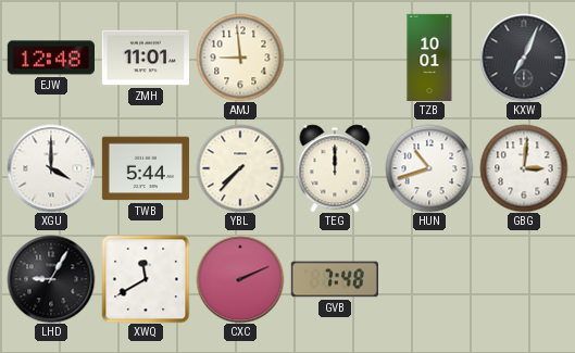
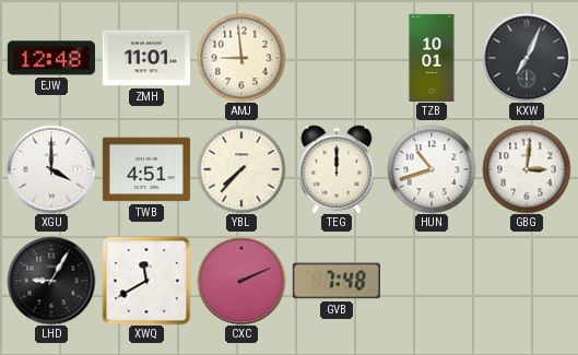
TWB: 5:44 -> 4:51 (145, 169)
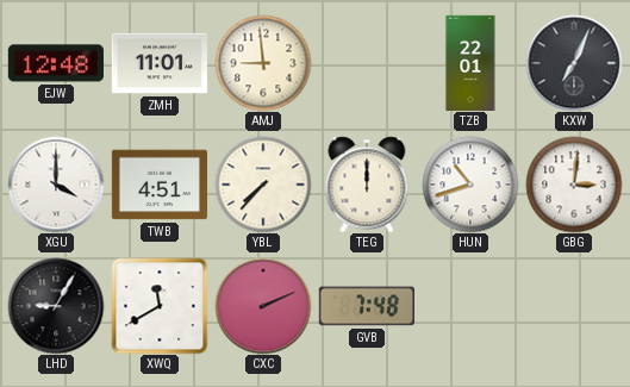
TZB: 10:01 -> 22:01 (470, 62)
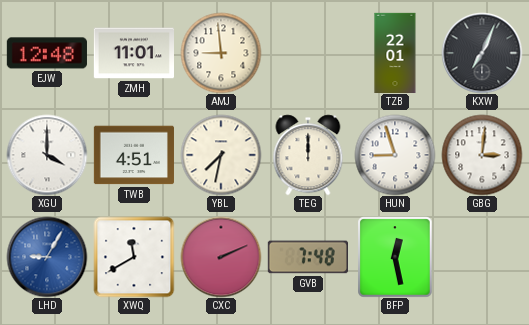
YBL: 7:37 -> 7:32 (221, 155)
HUN: 10:42 -> 8:57 (395, 155)
LHD dial: black -> blue (47, 257)
BFP: none -> 12:28 (395, 257)
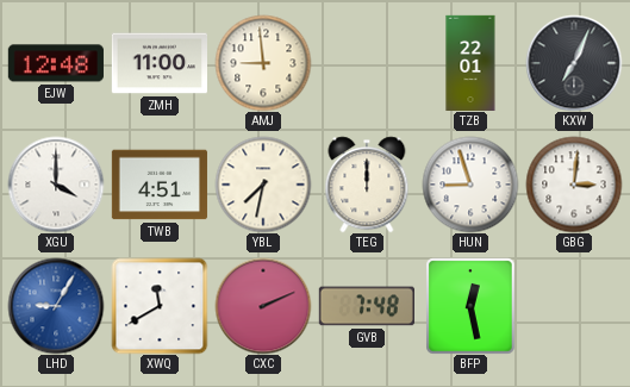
ZMH: 11:01 -> 11:00 (158, 63)
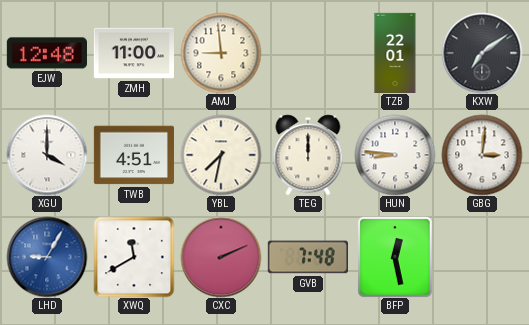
KXW: 7:04 -> 7:09 (482, 53)
HUN: 8:57 -> 8:46 (395, 155)
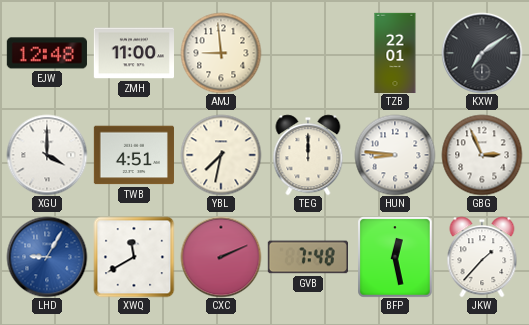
GBG: 3:01 -> 2:56 (482, 155)
JKW: none -> 1:37 (482, 257)
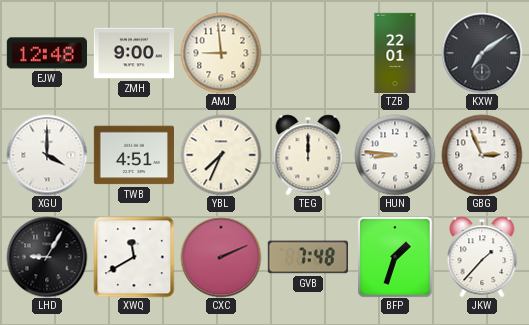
ZMH: 11:00 -> 9:00 (133, 53)
YBL: 7:32 -> 7:34 (221, 155)
LHD dial: blue -> black (47, 257)
BFP: 12:28 -> 1:33 (395, 257)
